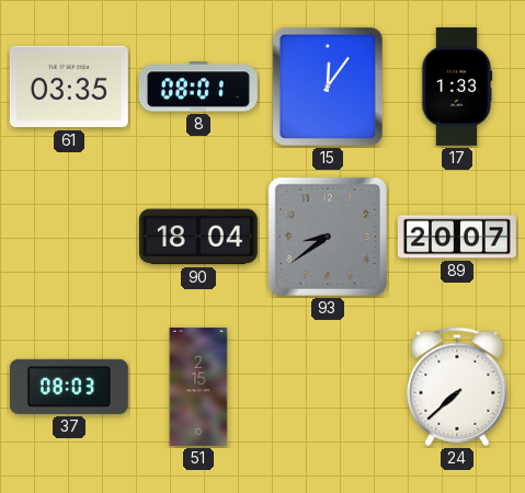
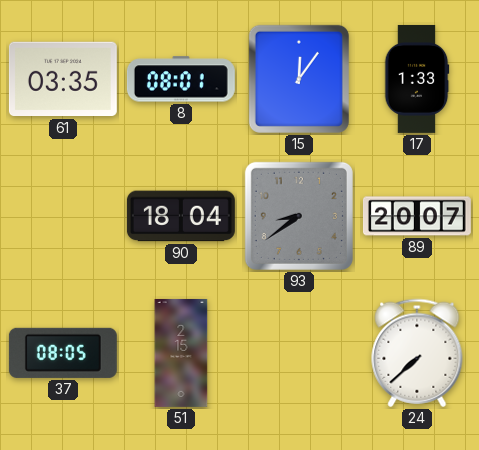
37: 08:03 -> 08:05 (63, 353)
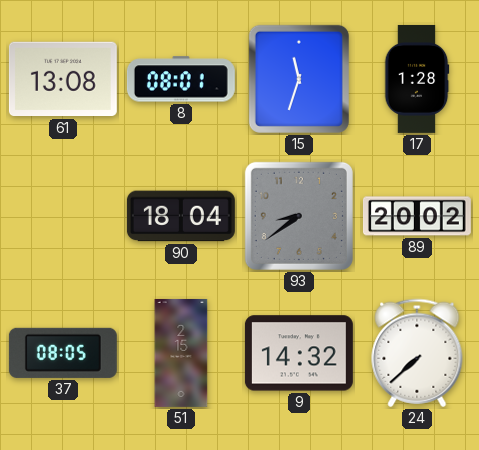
61: 03:35 -> 13:08 (63, 79)
15: 12:06 -> 11:33 (299, 79)
17: 1:33 -> 1:28 (417, 79)
89: 20:07 -> 20:02 (417, 216)
9: none -> 14:32 (299, 353)
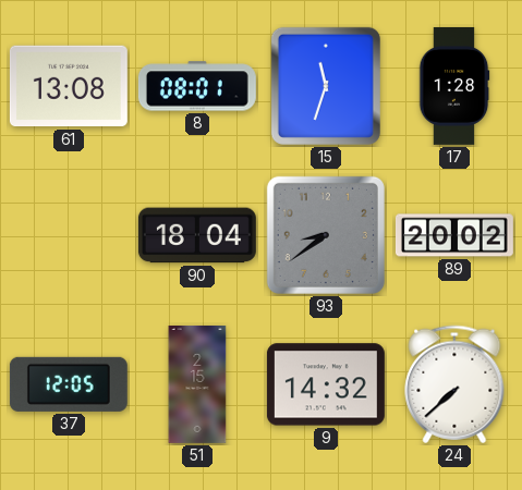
37: 08:05 -> 12:05 (69, 384)
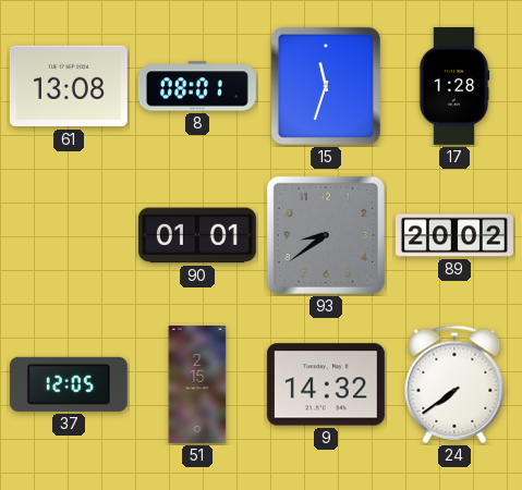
90: 18:04 -> 01:01 (197, 235)
24: 7:38 -> 7:39 (454, 384)
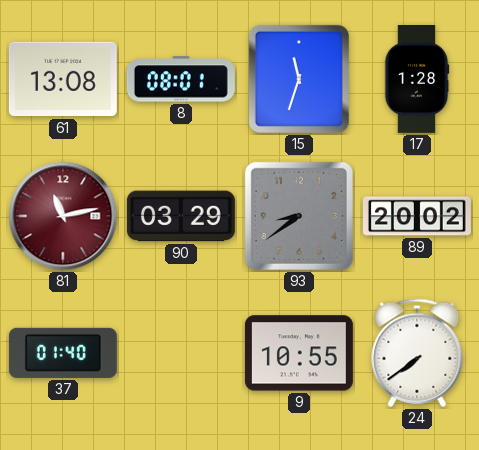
81: none -> 11:13 (63, 216)
90: 01:01 -> 03:29 (181, 216)
37: 12:05 -> 01:40 (63, 353)
51: 2:15 -> none (197, 384)
9: 14:32 -> 10:55 (299, 353)
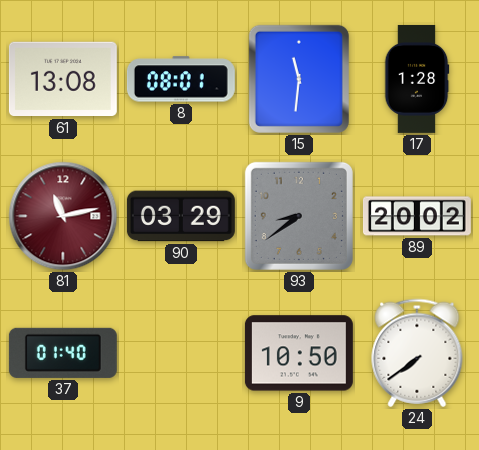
15: 11:33 -> 11:31 (299, 79)
9: 10:55 -> 10:50 (299, 353)
